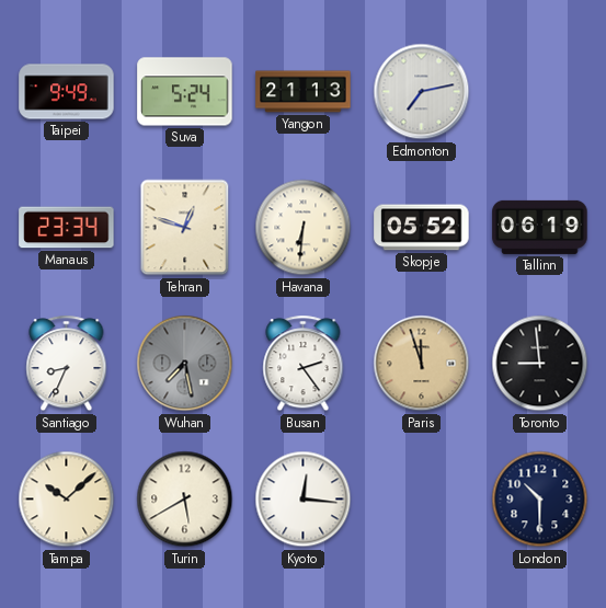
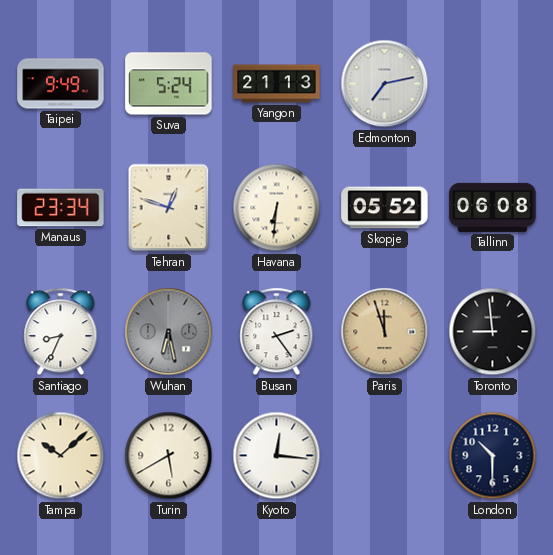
Tallinn: 06:19 -> 06:08 (493, 207)
Wuhan: 7:28 -> 6:28 (169, 332)
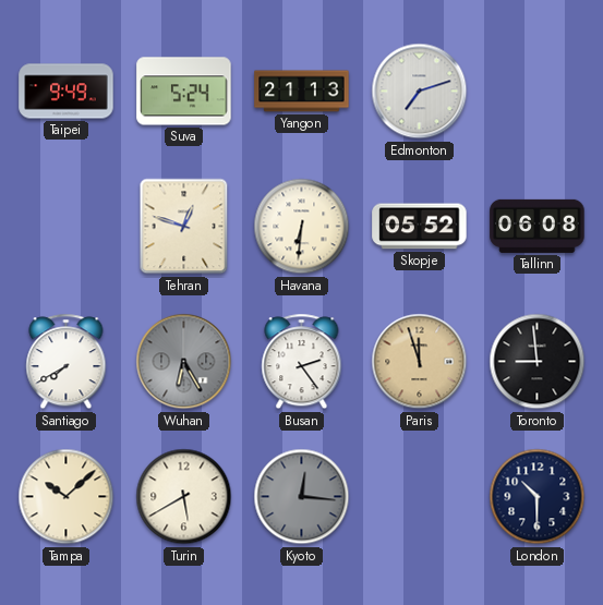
Edmonton: 7:13 -> 7:12 (420, 92)
Manaus: 23:34 -> none (61, 208)
Santiago: 8:34 -> 7:40 (67, 362)
Wuhan: 6:28 -> 6:25 (184, 362)
Kyoto dial: white -> grey (302, 497)
